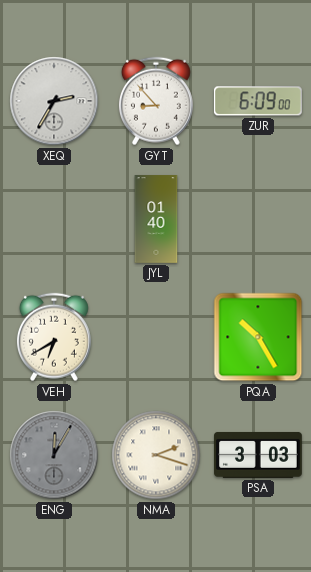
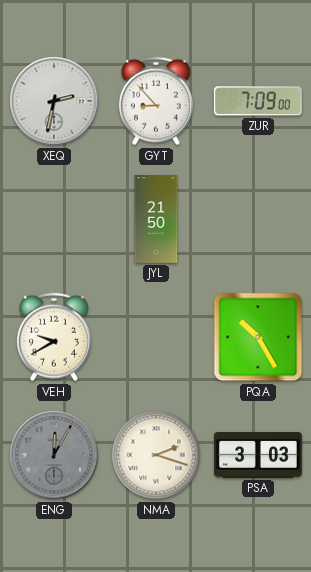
XEQ: 2:35 -> 2:32 (54, 101)
ZUR: 6:09 -> 7:09 (258, 101)
JYL: 01:40 -> 21:50 (156, 219)
VEH: 6:40 -> 9:40 (54, 337)
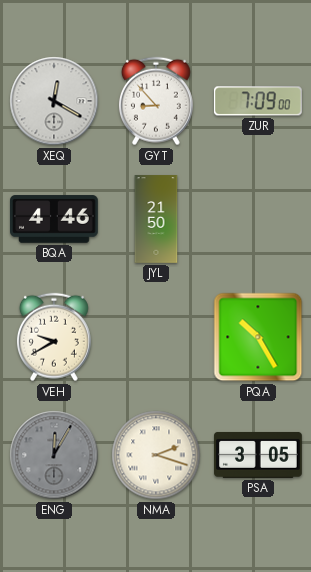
XEQ: 2:32 -> 12:20 (54, 101)
BQA: none -> 4:46 (55, 219)
PSA: 3:03 -> 3:05 (258, 455)
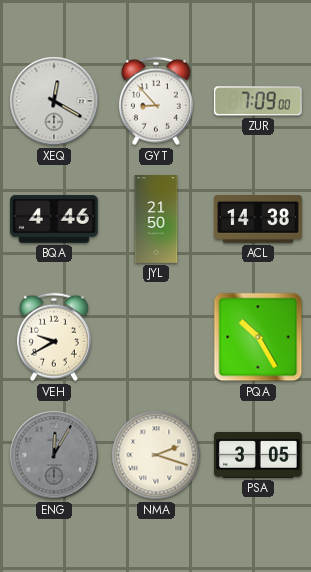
ACL: none -> 14:38 (259, 220)
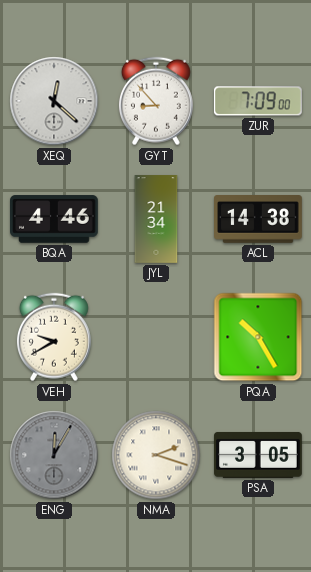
XEQ: 12:20 -> 12:22 (54, 101)
JYL: 21:50 -> 21:34 (156, 219)
